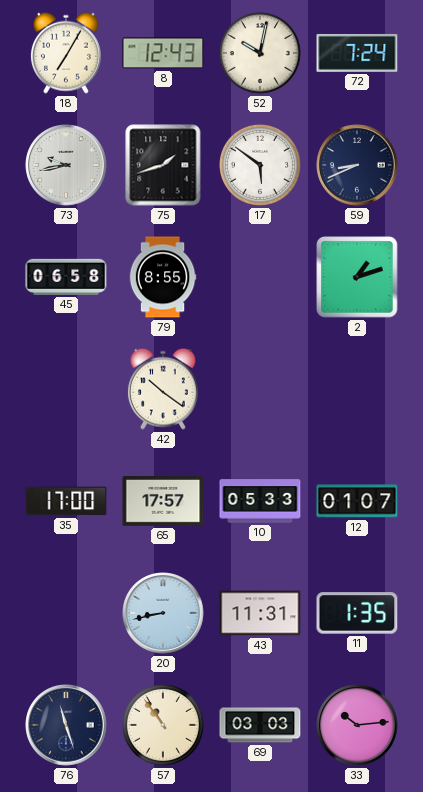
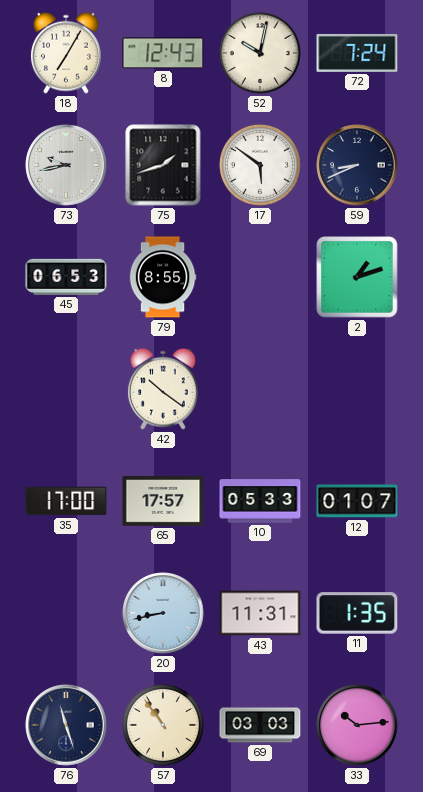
45: 06:58 -> 06:53 (66, 277)
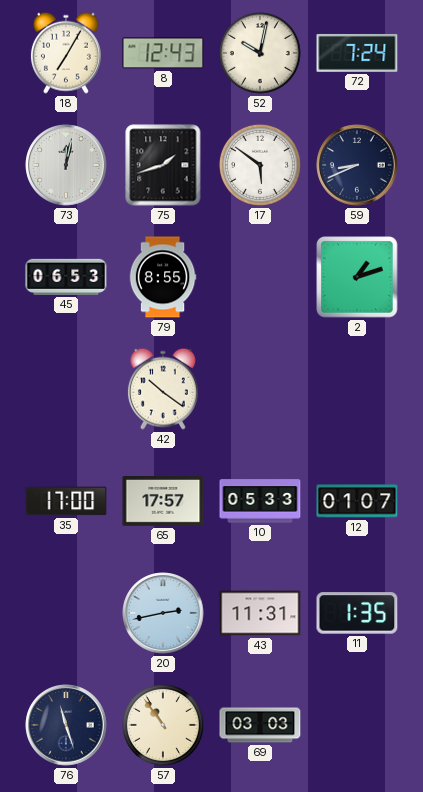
73: 9:43 -> 12:02 (66, 165)
20: 8:43 -> 2:43 (163, 613)
33: 10:14 -> none (357, 725)
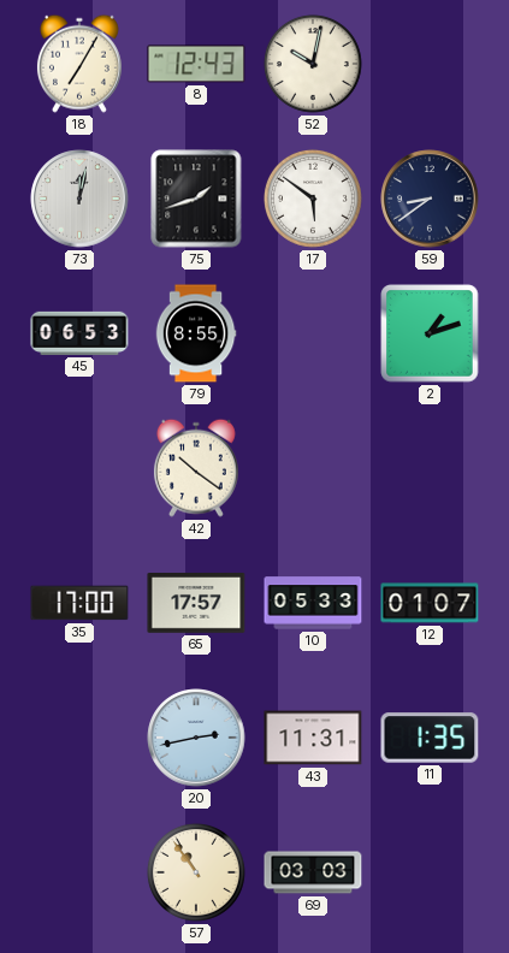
72: 7:24 -> none (357, 53)
59: 8:41 -> 8:39 (430, 199)
76: 11:27 -> none (66, 725)
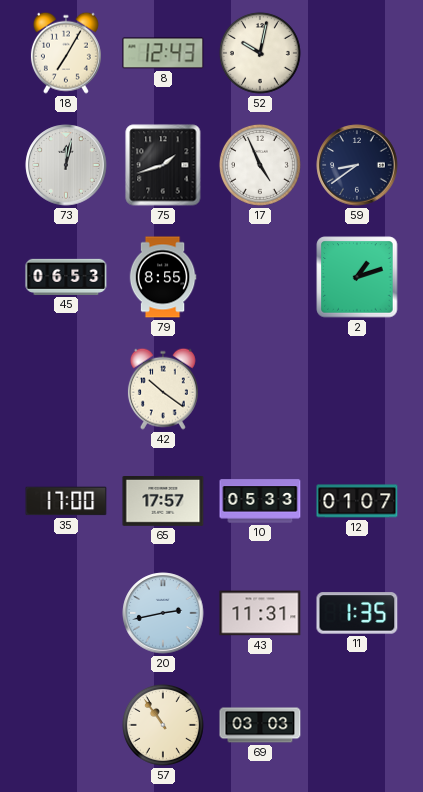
17: 5:51 -> 4:56 (260, 165)
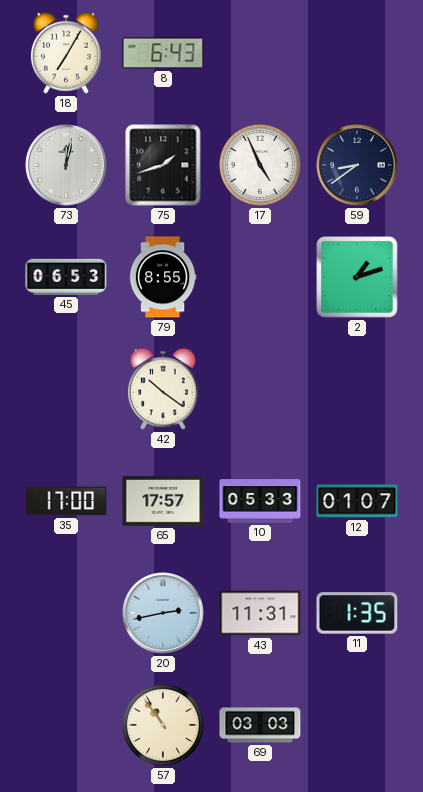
8: 12:43 -> 6:43 (163, 53)
52: 10:02 -> none (260, 53)
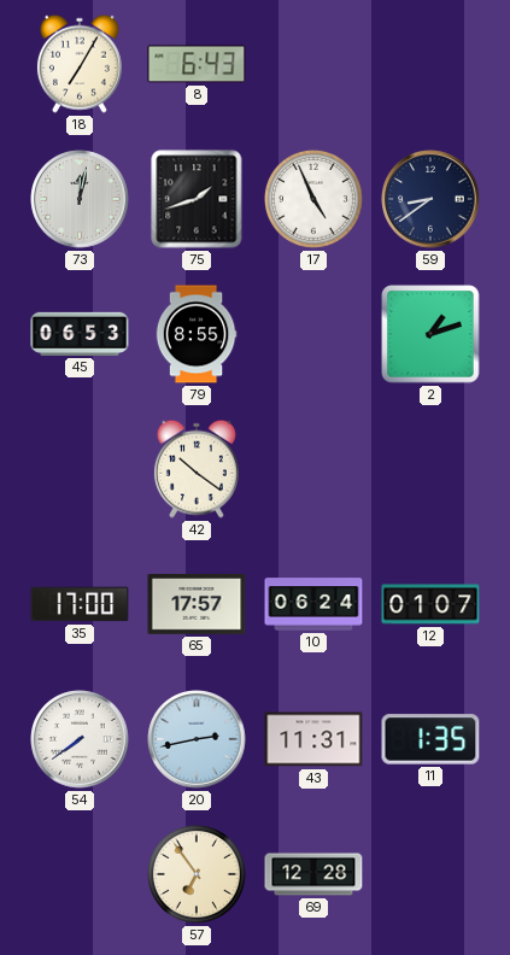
10: 05:33 -> 06:24 (313, 604)
54: none -> 7:39 (80, 739)
57: 10:54 -> 6:54 (197, 874)
69: 03:03 -> 12:28 (313, 874)
